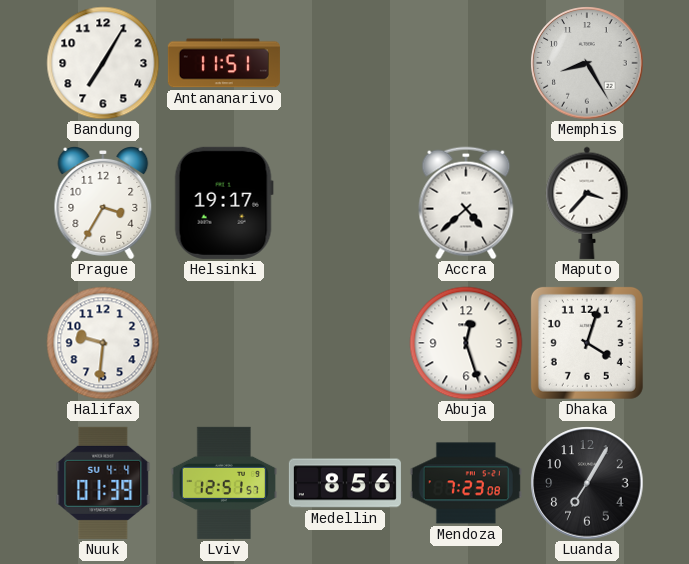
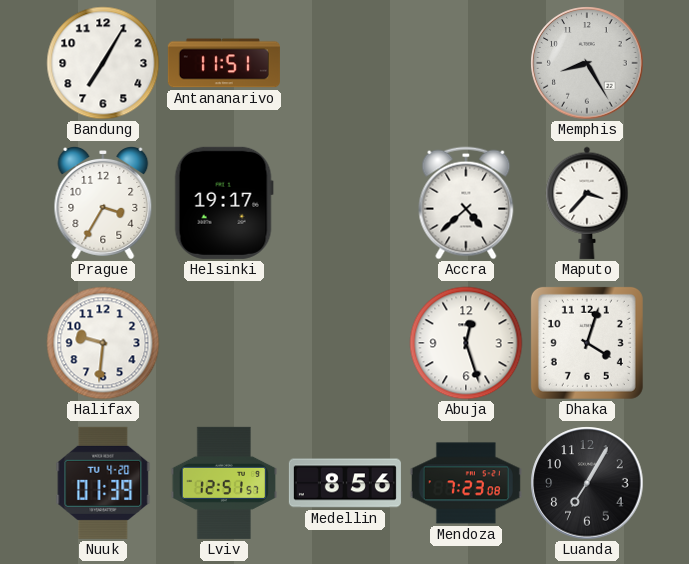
Nuuk date: SU 4-4 -> TU 4-20 (103, 483)
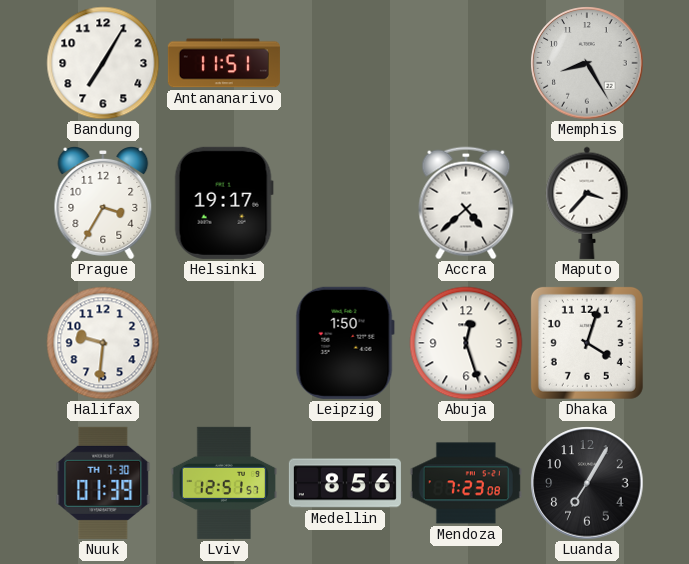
Leipzig: none -> 1:50 (345, 343)
Nuuk date: TU 4-20 -> TH 7-30 (103, 483)
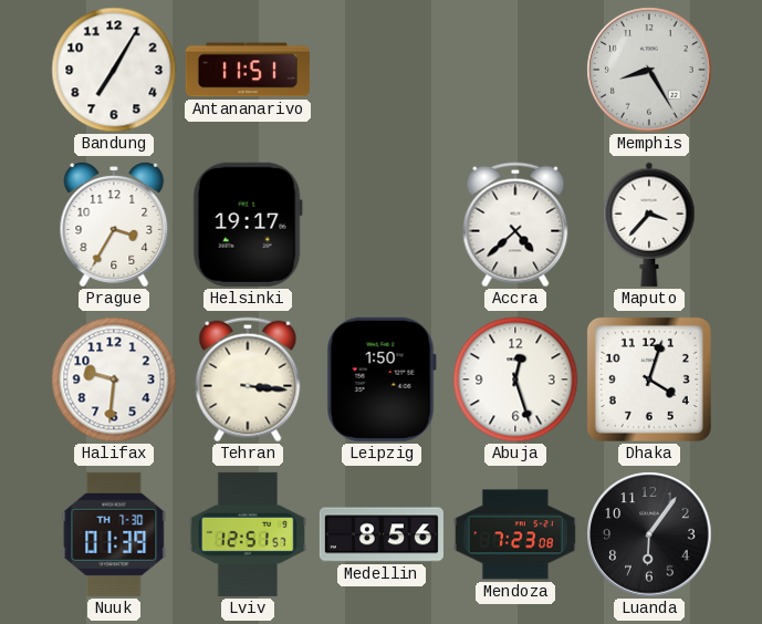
Tehran: none -> 3:16 (248, 379)
Luanda: 7:05 -> 6:06 (649, 534)
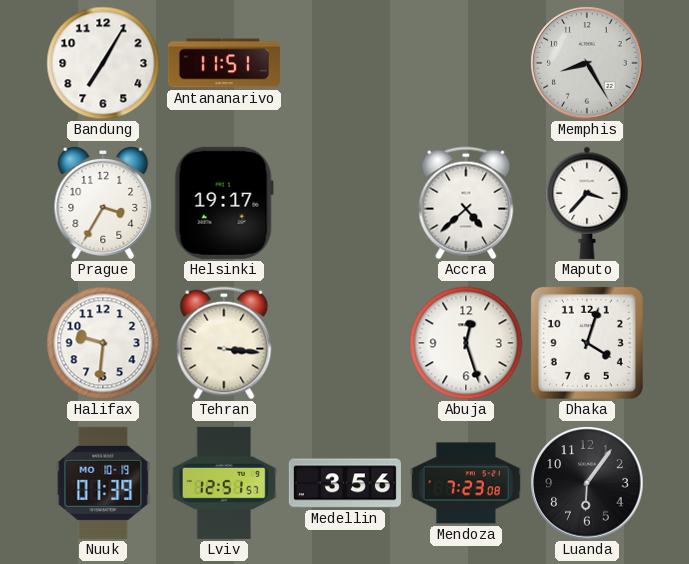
Leipzig: 1:50 -> none (382, 379)
Nuuk date: TH 7-30 -> MO 10-19 (103, 483)
Medellin: 8:56 -> 3:56 (345, 483)
